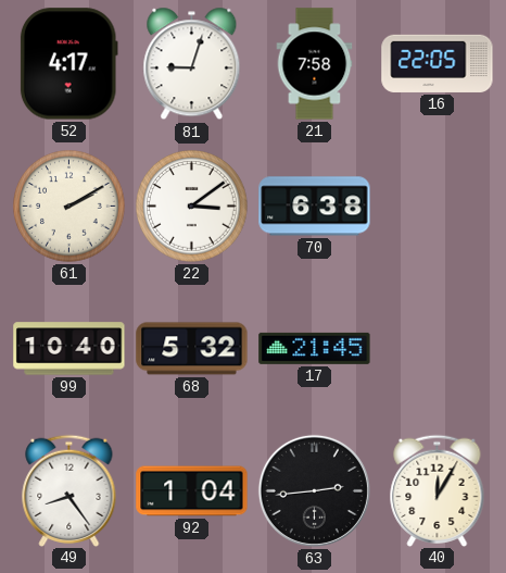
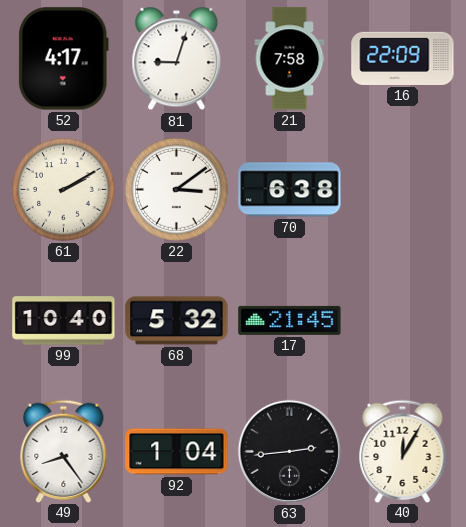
16: 22:05 -> 22:09 (403, 58)
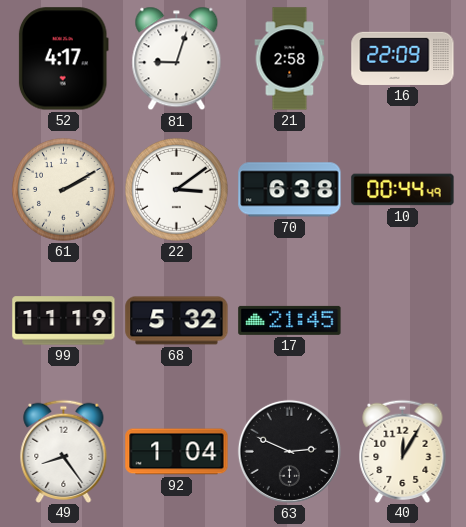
21: 7:58 -> 2:58 (290, 59)
10: none -> 00:44 (403, 190)
99: 10:40 -> 11:19 (64, 321)
63: 2:44 -> 2:49 (289, 451)
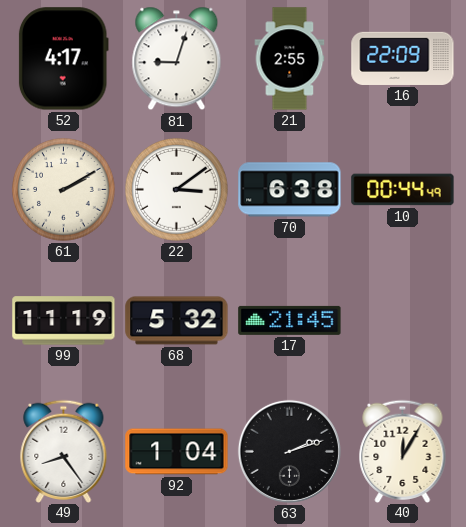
21: 2:58 -> 2:55 (290, 59)
63: 2:49 -> 2:12 (289, 451)
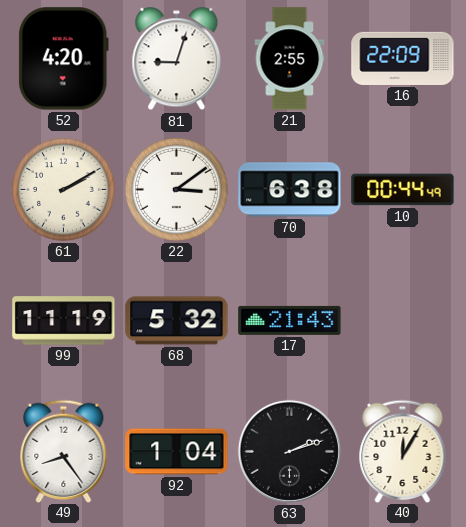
52: 4:17 -> 4:20 (63, 59)
17: 21:45 -> 21:43 (290, 320)
